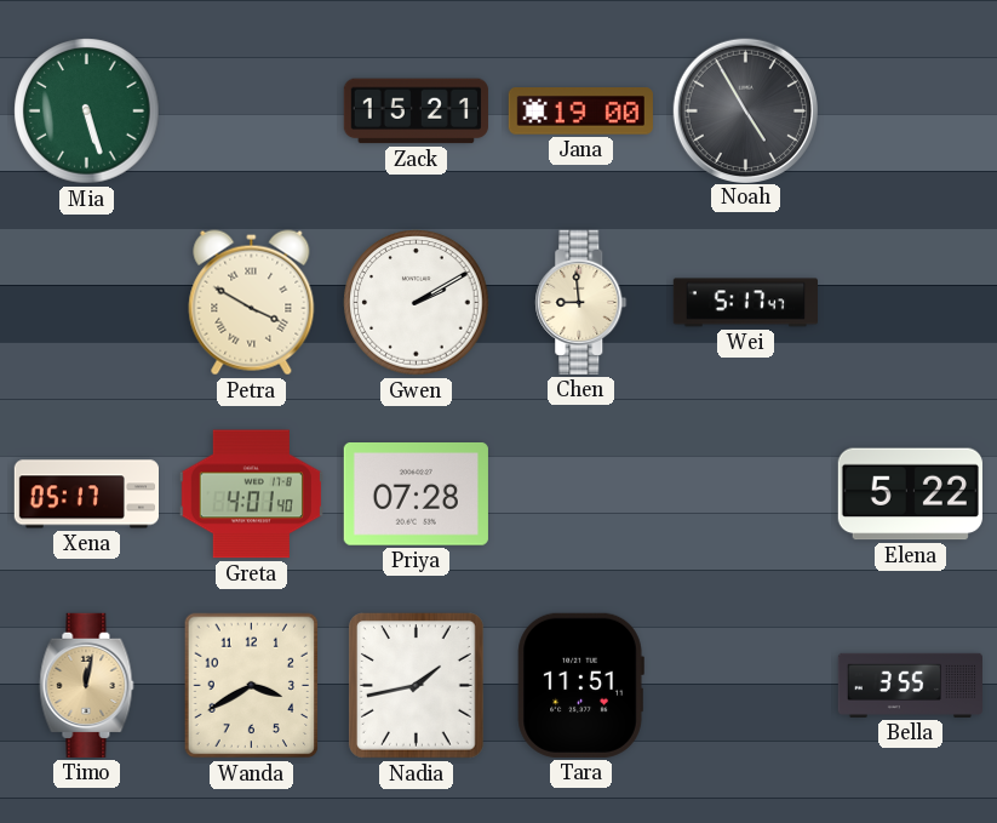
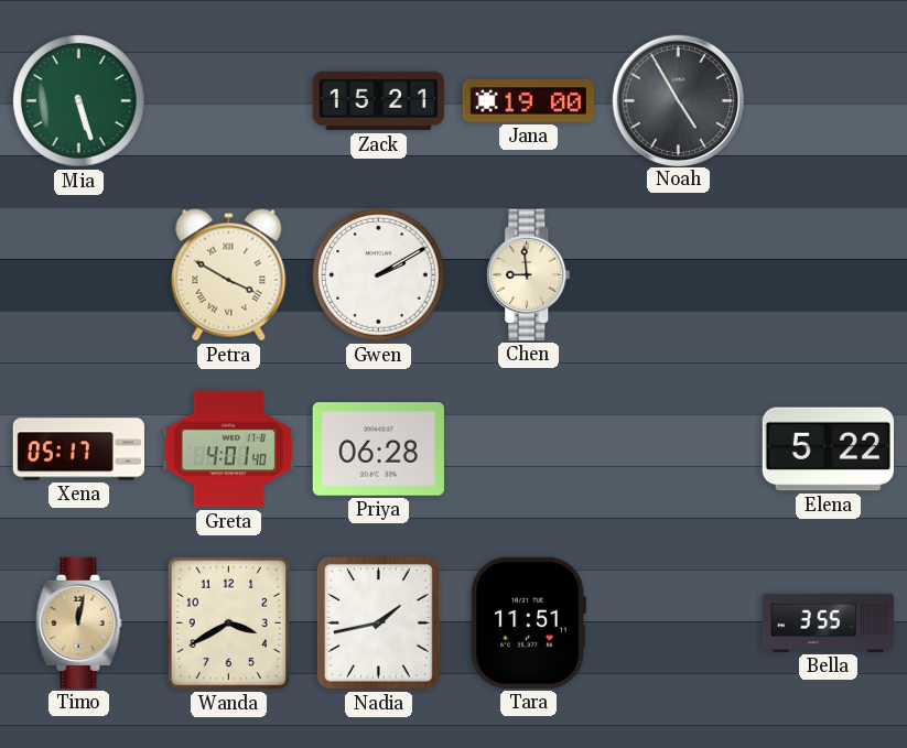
Wei: 5:17 -> none (745, 303)
Priya: 07:28 -> 06:28 (378, 449)
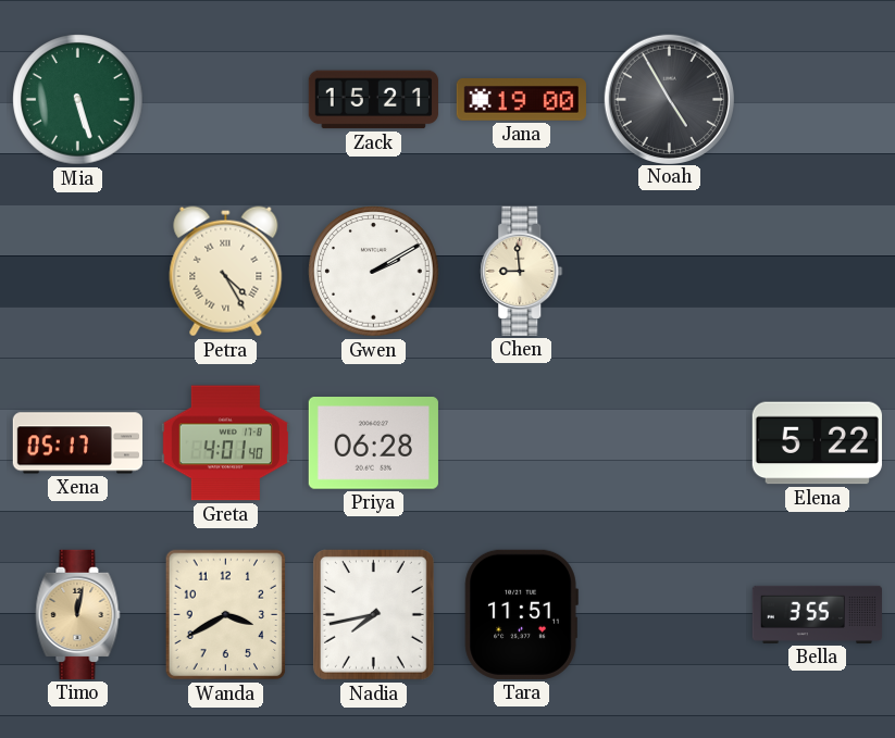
Petra: 3:50 -> 4:25 (226, 272)
Nadia: 1:43 -> 7:43 (373, 614)
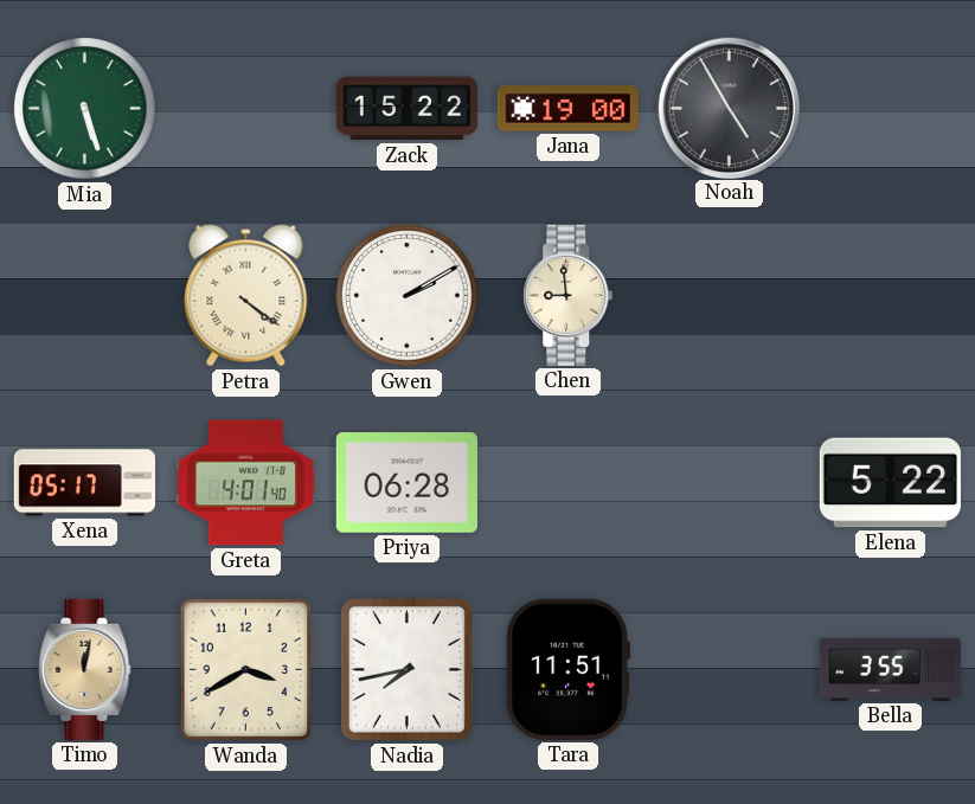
Zack: 15:21 -> 15:22 (406, 109)
Petra: 4:25 -> 4:21 (246, 296)
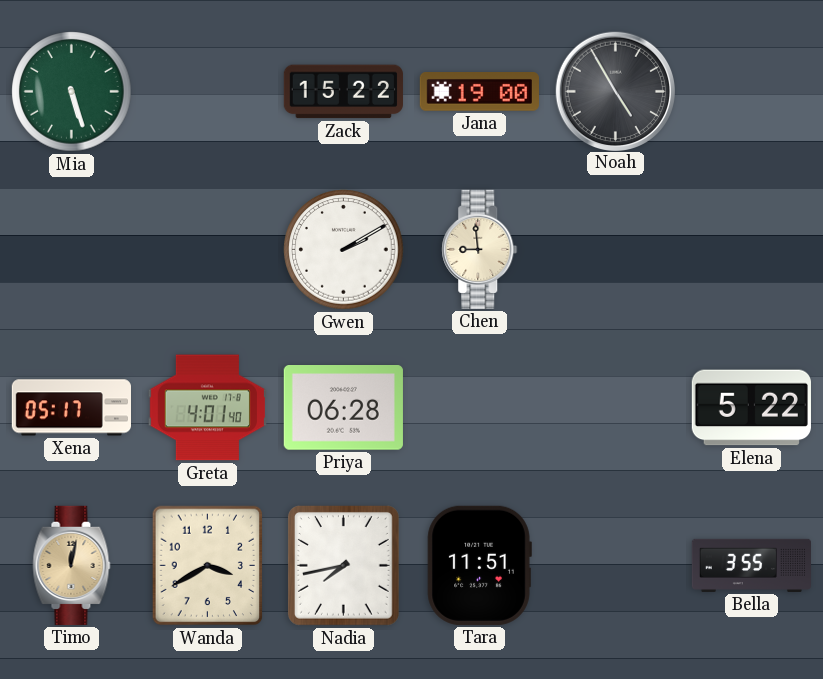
Petra: 4:21 -> none (246, 296)
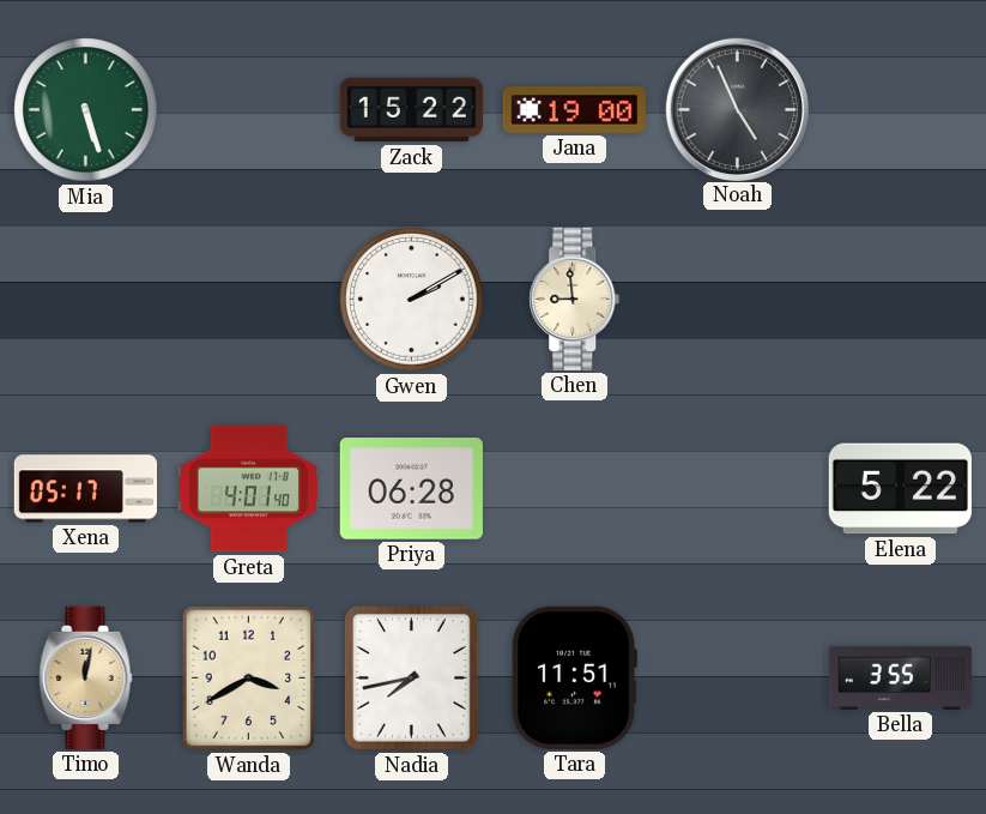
Noah: 4:55 -> 4:56 (737, 109)
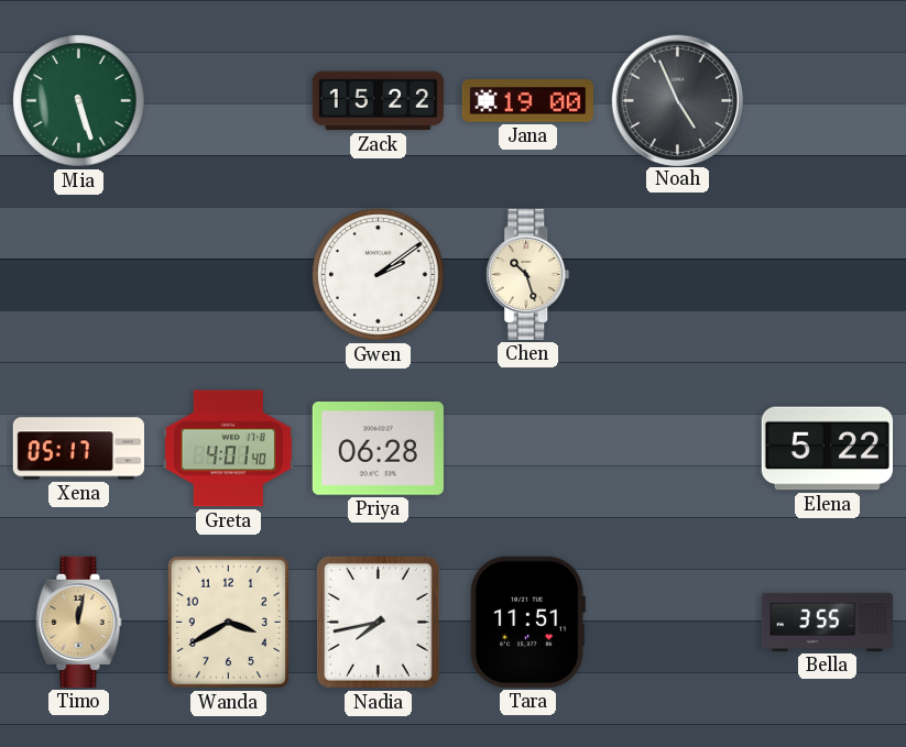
Gwen: 2:10 -> 2:09 (379, 275)
Chen: 8:59 -> 10:27 (528, 274)
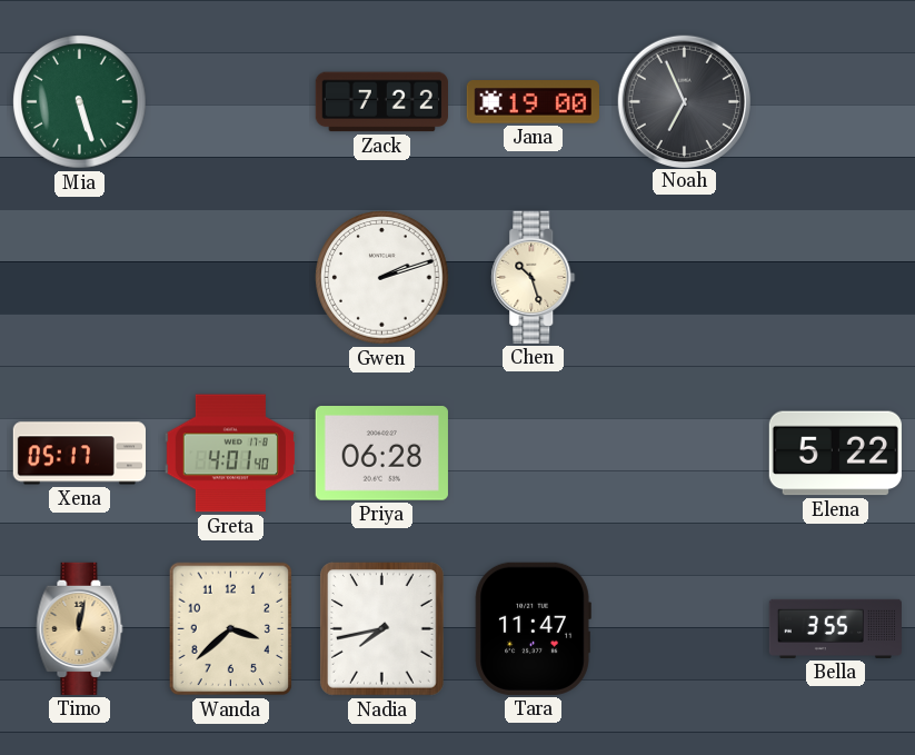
Zack: 15:22 -> 7:22 (381, 102)
Noah: 4:56 -> 6:56 (684, 101)
Gwen: 2:09 -> 2:12 (382, 278)
Wanda: 3:40 -> 3:38 (230, 629)
Tara: 11:51 -> 11:47 (533, 628)
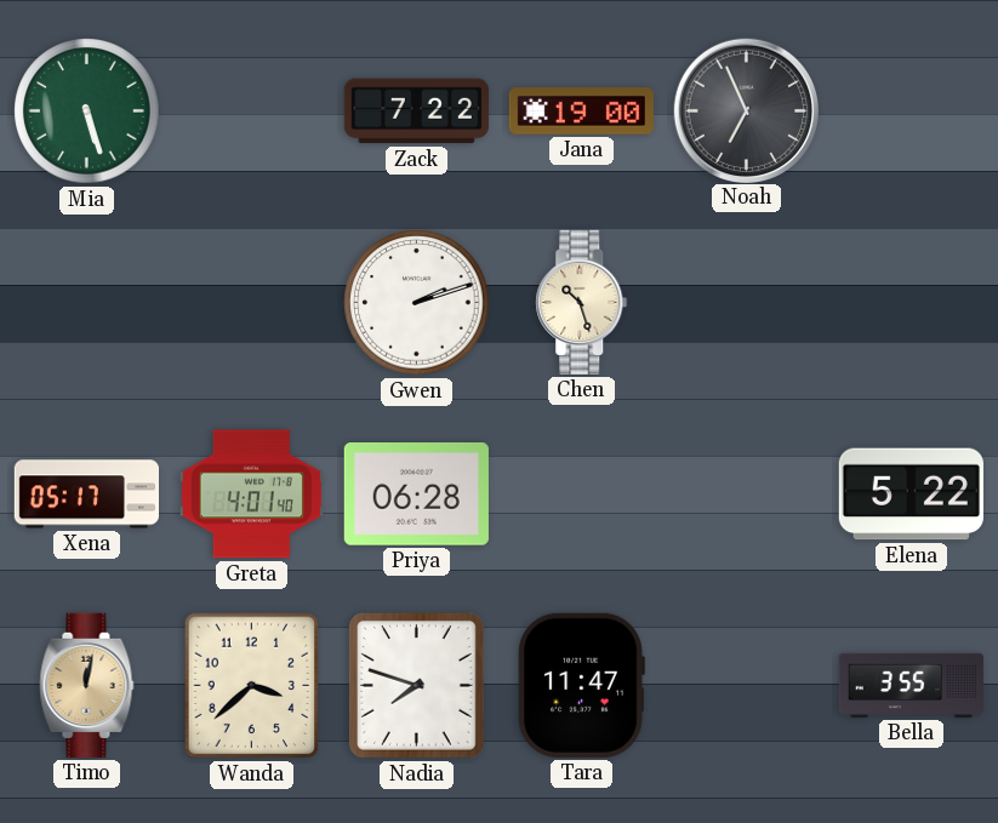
Nadia: 7:43 -> 7:48 (416, 685)
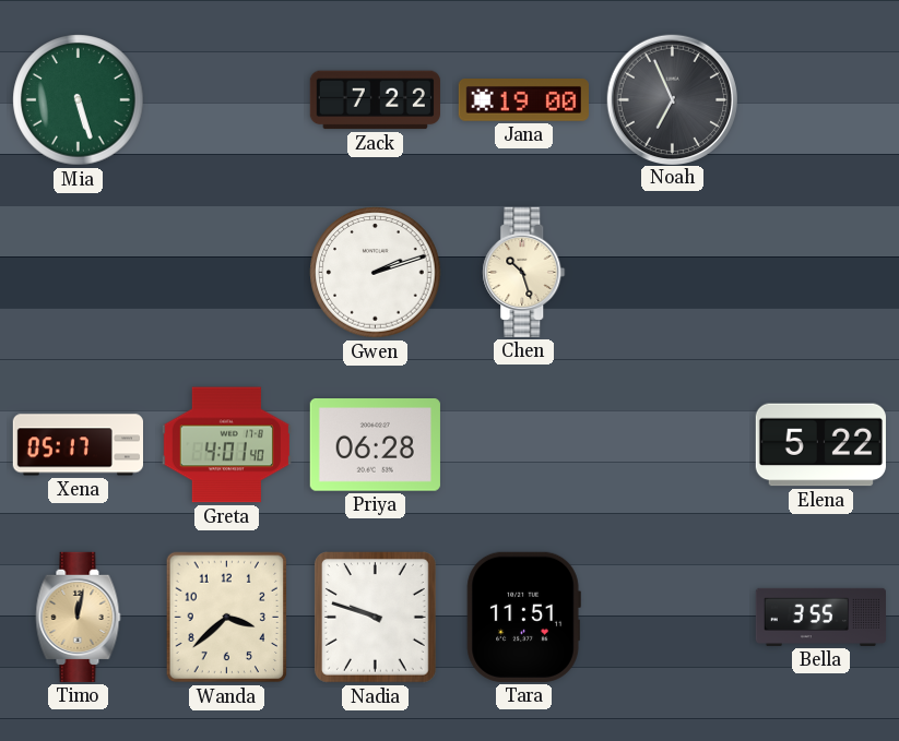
Nadia: 7:48 -> 9:48 (375, 617)
Tara: 11:47 -> 11:51 (523, 617)
